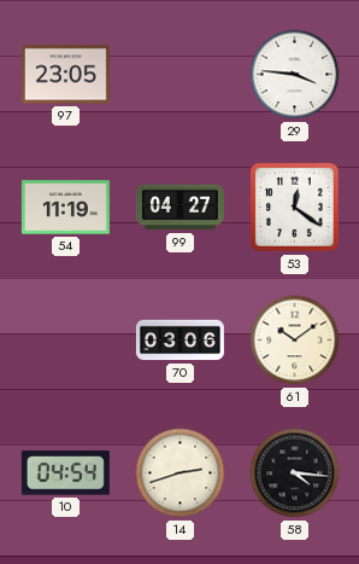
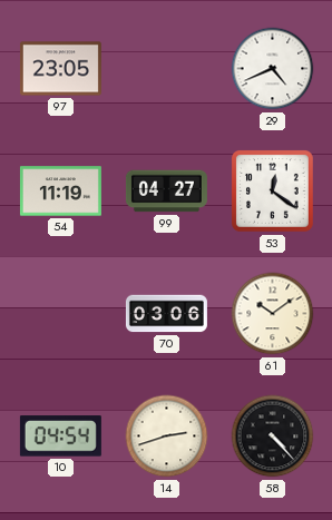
29: 3:46 -> 4:41 (273, 69)
58: 4:16 -> 4:23 (273, 436)
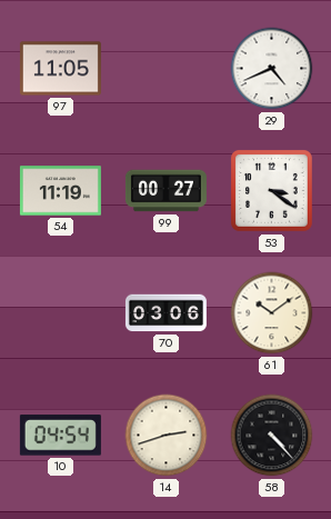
97: 23:05 -> 11:05 (60, 69)
99: 04:27 -> 00:27 (165, 191)
53: 12:21 -> 3:21 (272, 191)
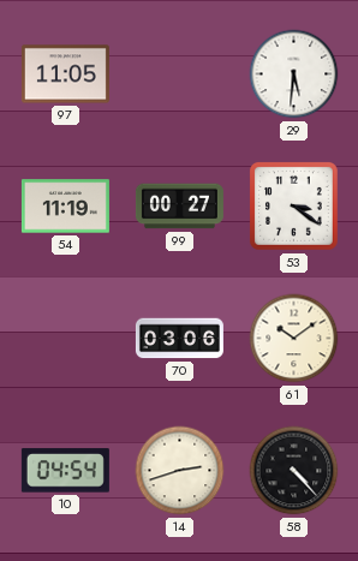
29: 4:41 -> 5:31 (294, 74)
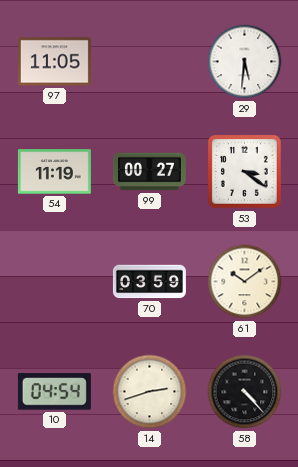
70: 03:06 -> 03:59 (149, 282)
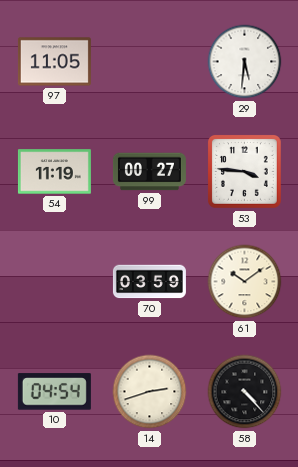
53: 3:21 -> 3:46 (245, 172)
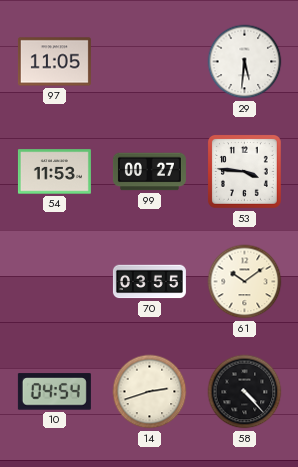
54: 11:19 -> 11:53 (54, 172)
70: 03:59 -> 03:55 (149, 282)
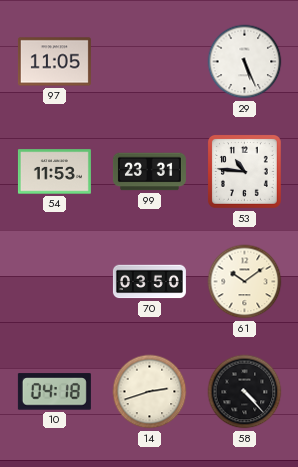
29: 5:31 -> 5:26 (245, 62)
99: 00:27 -> 23:31 (149, 172)
53: 3:46 -> 10:46 (245, 172)
70: 03:55 -> 03:50 (149, 282)
10: 04:54 -> 04:18 (54, 392)
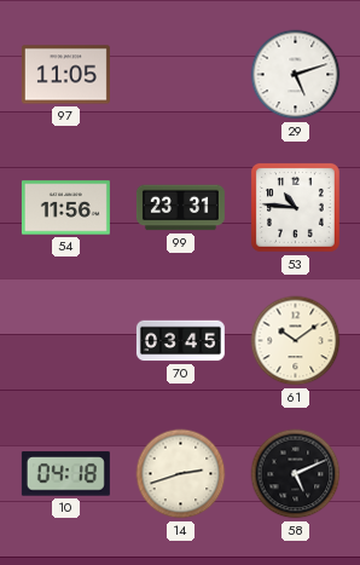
29: 5:26 -> 5:12 (296, 75)
54: 11:53 -> 11:56 (65, 208)
70: 03:50 -> 03:45 (180, 341)
58: 4:23 -> 5:11 (296, 474)
